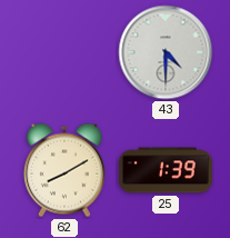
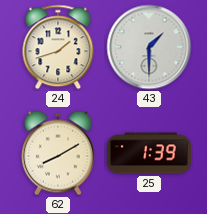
24: none -> 1:42 (58, 47)
43: 4:30 -> 1:30 (149, 47)
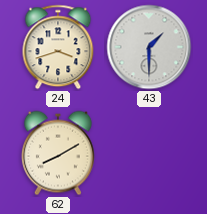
24: 1:42 -> 3:42 (58, 47)
25: 1:39 -> none (149, 153)
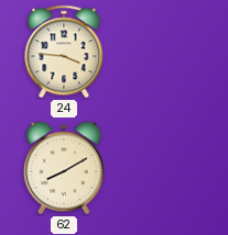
24: 3:42 -> 3:46 (64, 52)
43: 1:30 -> none (149, 47)
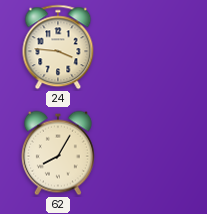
62: 8:10 -> 8:05 (58, 153)
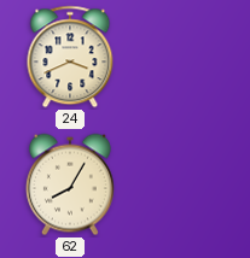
24: 3:46 -> 3:41 (70, 57)
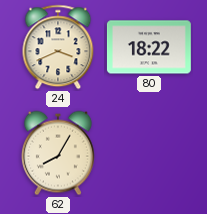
80: none -> 18:22 (149, 47)
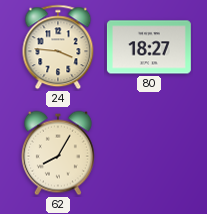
24: 3:41 -> 3:46 (58, 47)
80: 18:22 -> 18:27 (149, 47)
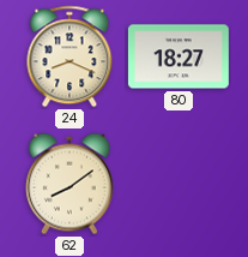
24: 3:46 -> 8:19 (69, 56)
62: 8:05 -> 8:09 (69, 184)
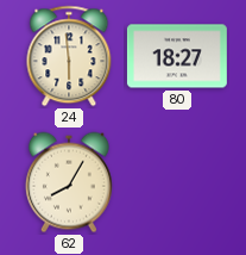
24: 8:19 -> 5:59 (69, 56)
62: 8:09 -> 8:05 (69, 182)
